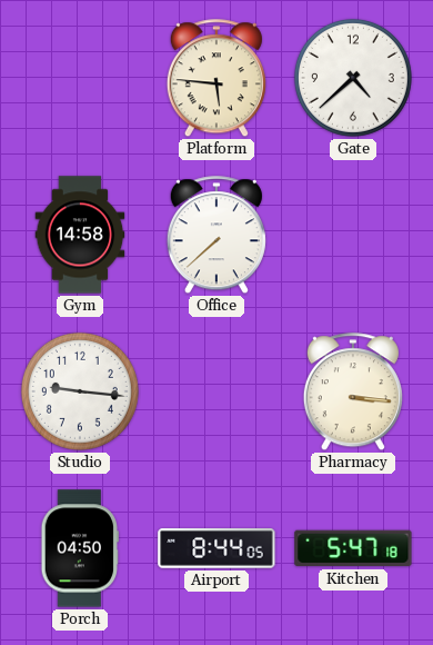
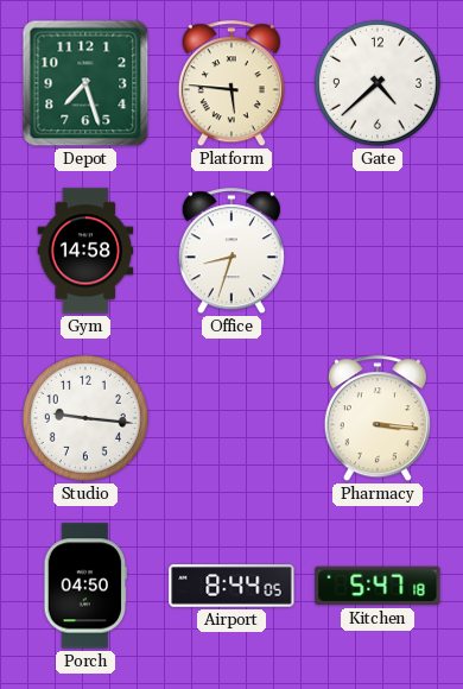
Depot: none -> 7:27 (85, 83)
Office: 7:38 -> 8:33 (231, 252)
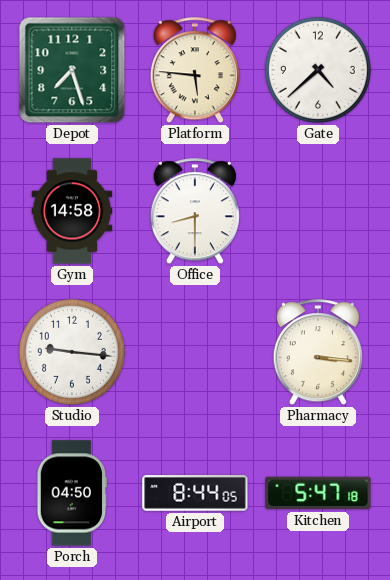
Office: 8:33 -> 8:30 (195, 212)
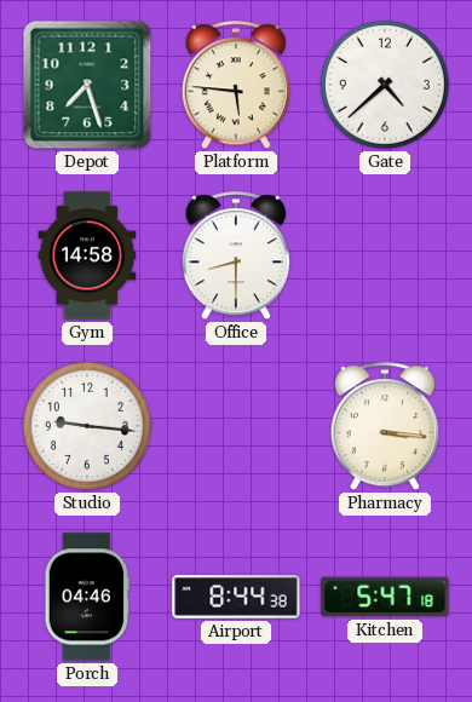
Porch: 04:50 -> 04:46 (86, 597)
Airport: 8:44:05 -> 8:44:38 (236, 597)
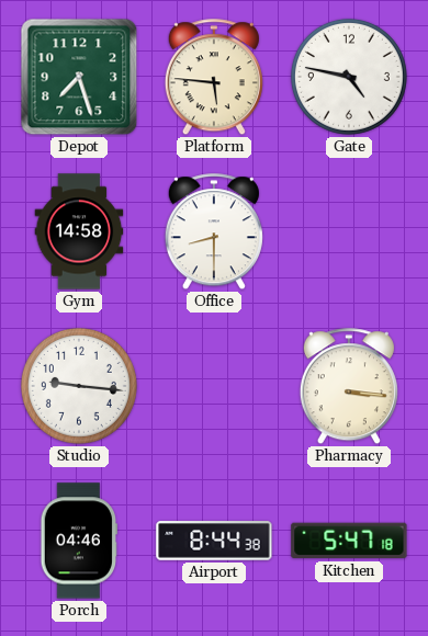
Gate: 4:38 -> 4:47 (349, 77)
